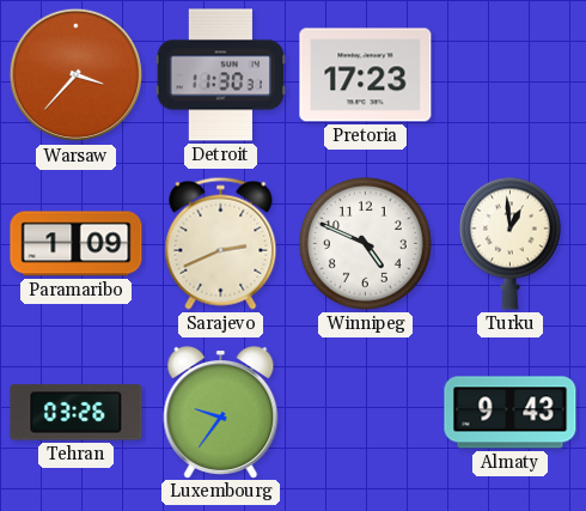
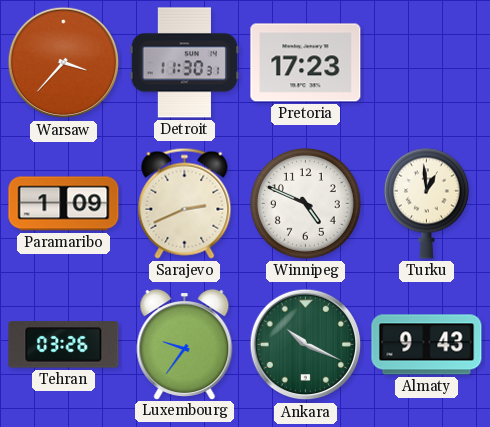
Ankara: none -> 10:19 (306, 345)
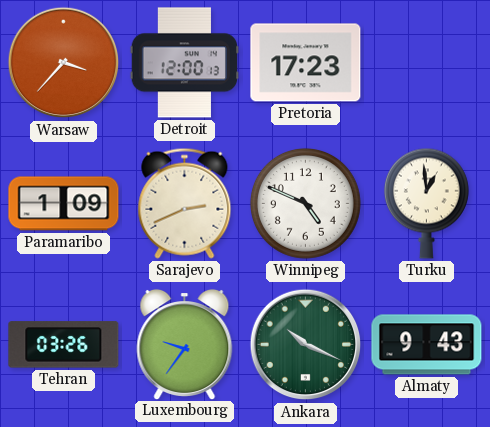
Detroit: 11:30 -> 12:00 (184, 63)
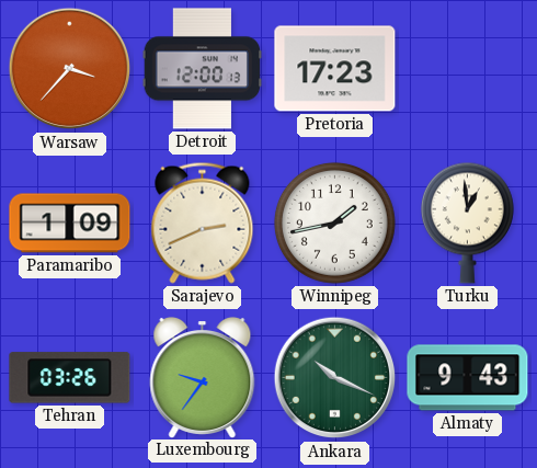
Winnipeg: 4:49 -> 1:43 (334, 222)
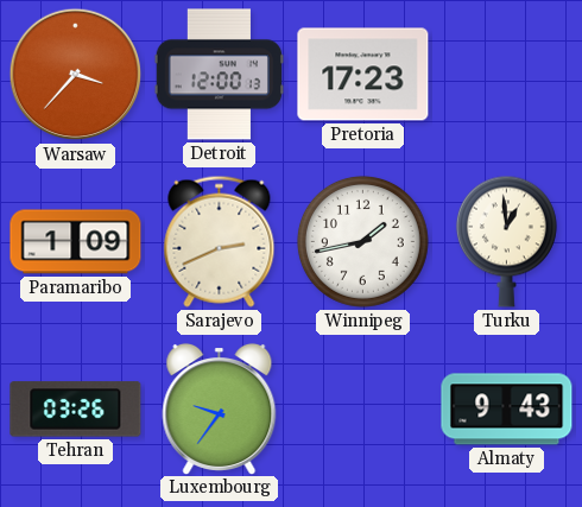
Ankara: 10:19 -> none (335, 378)
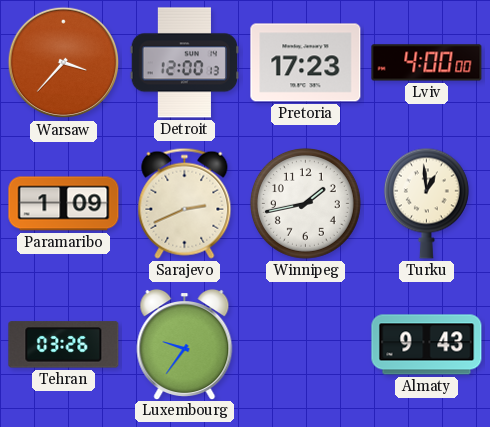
Lviv: none -> 4:00 (427, 63)
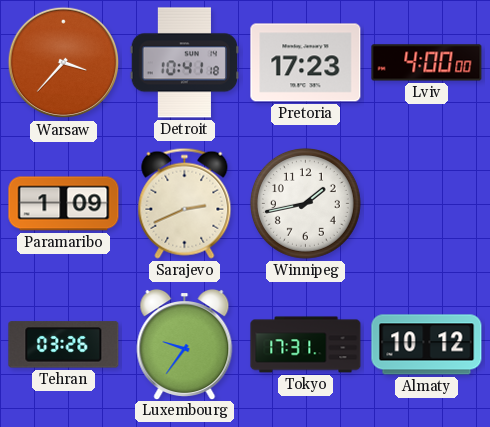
Detroit: 12:00 -> 10:41 (184, 63)
Turku: 12:59 -> none (426, 203)
Tokyo: none -> 17:31 (306, 345)
Almaty: 9:43 -> 10:12 (427, 345)
